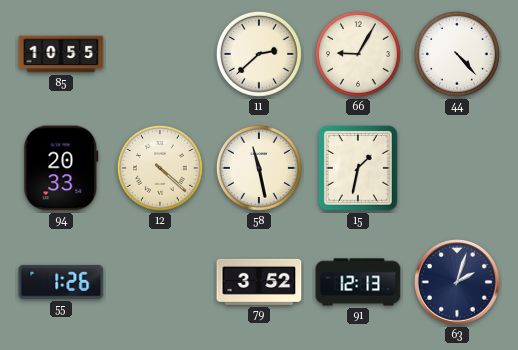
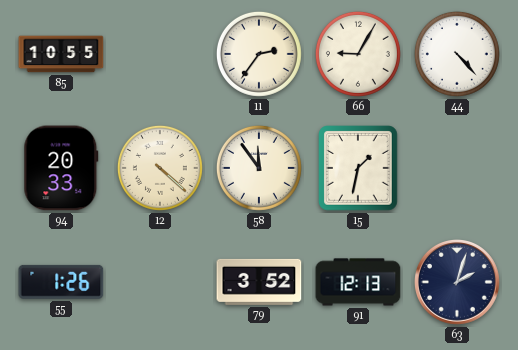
11: 2:38 -> 2:36 (259, 54)
58: 11:28 -> 11:54 (259, 168)
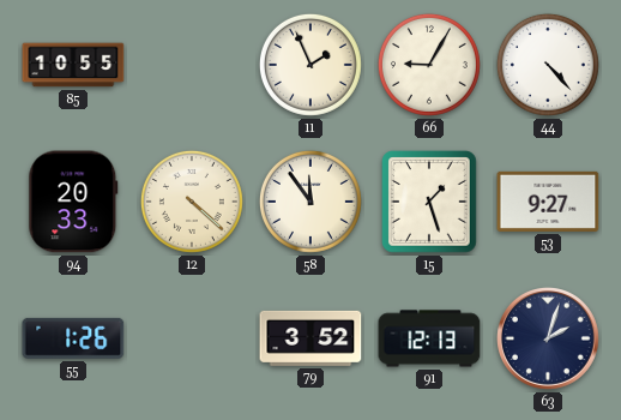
11: 2:36 -> 1:56 (310, 65)
15: 1:32 -> 1:27 (429, 202)
53: none -> 9:27 (548, 202)
